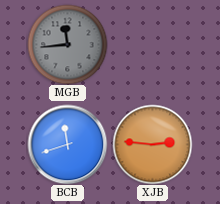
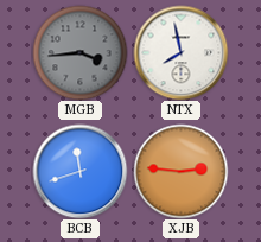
MGB: 11:44 -> 3:44 (79, 52)
NTX: none -> 7:58 (180, 52)
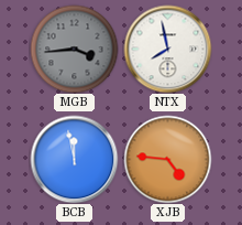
BCB: 11:42 -> 11:58 (74, 159)
XJB: 2:46 -> 4:46 (167, 159)
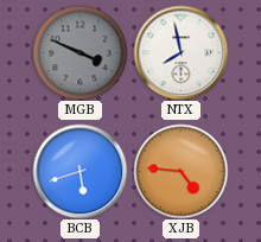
MGB: 3:44 -> 3:49 (79, 52)
BCB: 11:58 -> 5:42 (79, 171)
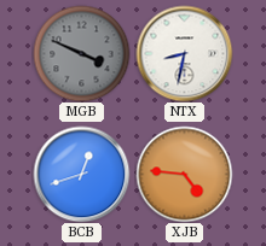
NTX: 7:58 -> 8:32 (184, 53)
BCB: 5:42 -> 12:42 (81, 174)
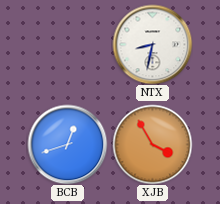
MGB: 3:49 -> none (81, 53)
XJB: 4:46 -> 3:55 (152, 144)
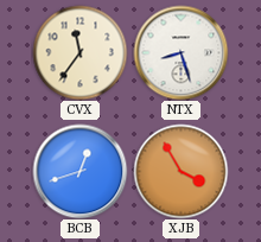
CVX: none -> 11:36 (79, 52)
NTX: 8:32 -> 8:27 (180, 52)
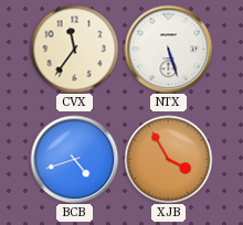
NTX: 8:27 -> 5:27 (168, 49)
BCB: 12:42 -> 4:42 (74, 159)
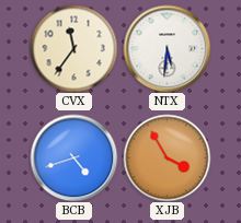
NTX: 5:27 -> 5:31 (167, 48)
